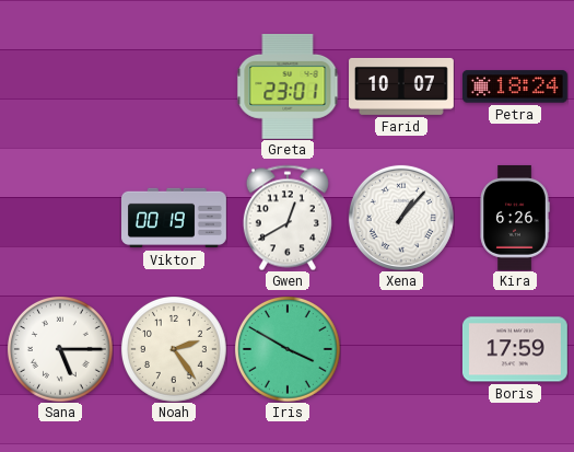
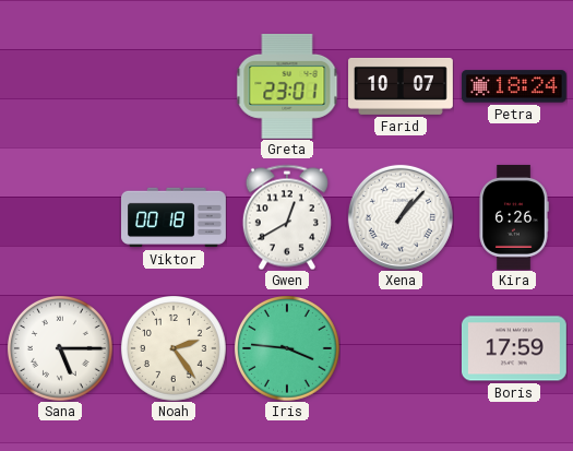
Viktor: 00:19 -> 00:18 (175, 217)
Iris: 3:50 -> 3:46 (287, 348)
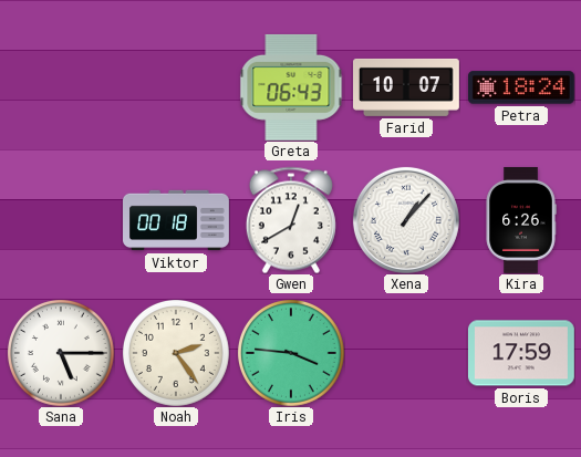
Greta: 23:01 -> 06:43 (291, 87)
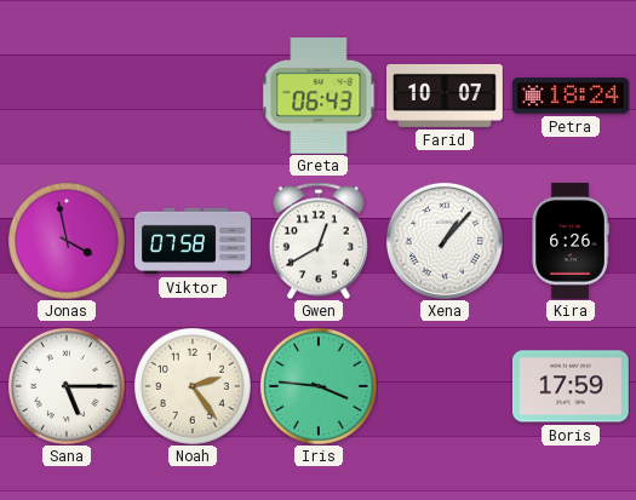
Jonas: none -> 3:58 (67, 241)
Viktor: 00:18 -> 07:58 (194, 241)
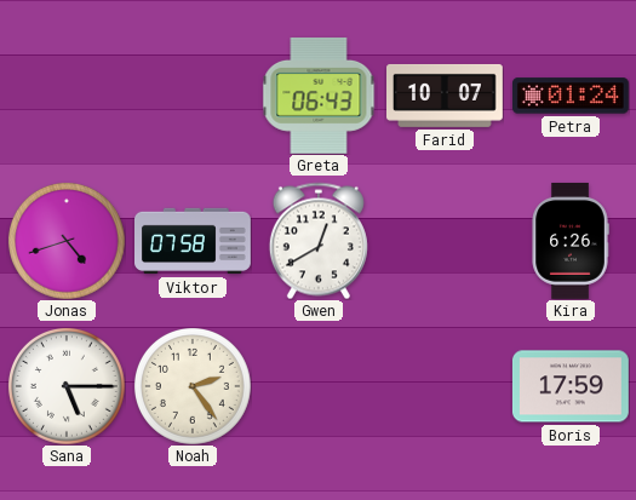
Petra: 18:24 -> 01:24 (571, 96)
Jonas: 3:58 -> 4:42 (67, 241)
Xena: 1:07 -> none (445, 241)
Iris: 3:46 -> none (319, 386)
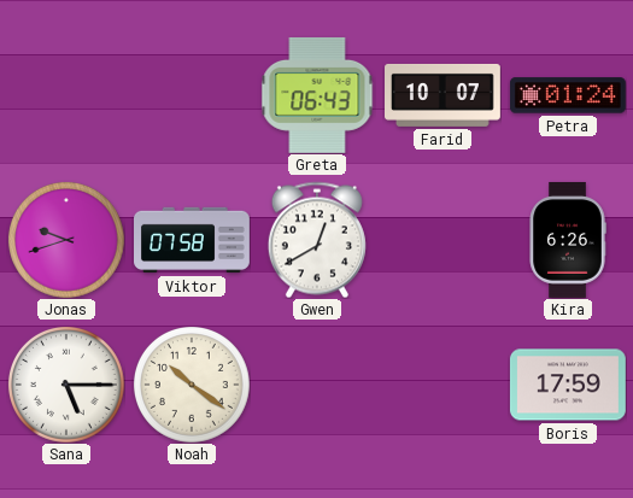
Jonas: 4:42 -> 9:42 (66, 240)
Noah: 2:24 -> 10:21 (192, 385)
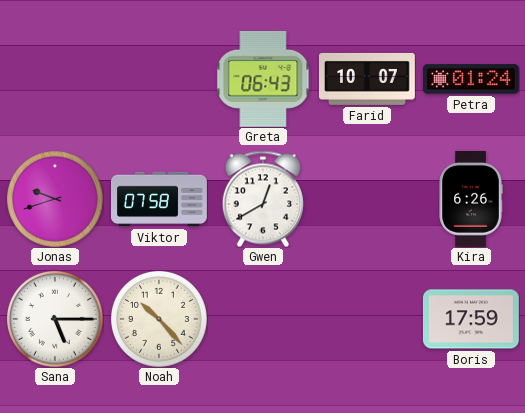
Noah: 10:21 -> 10:23 (159, 319)
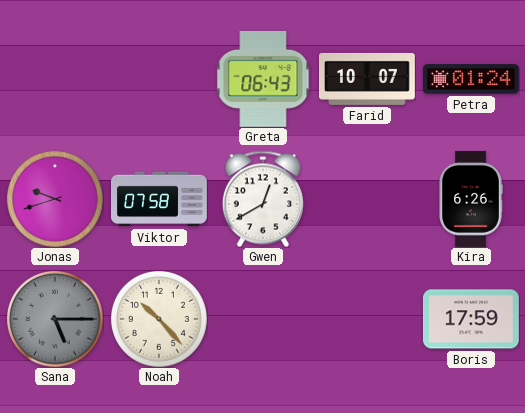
Sana dial: white -> grey (55, 319)
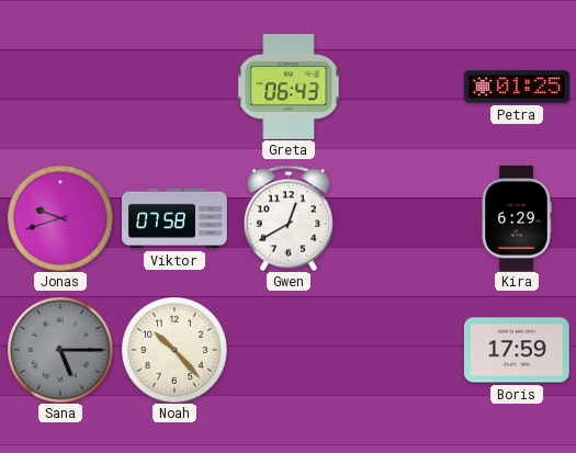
Farid: 10:07 -> none (368, 79)
Petra: 01:24 -> 01:25 (517, 87)
Kira: 6:26 -> 6:29 (517, 218)
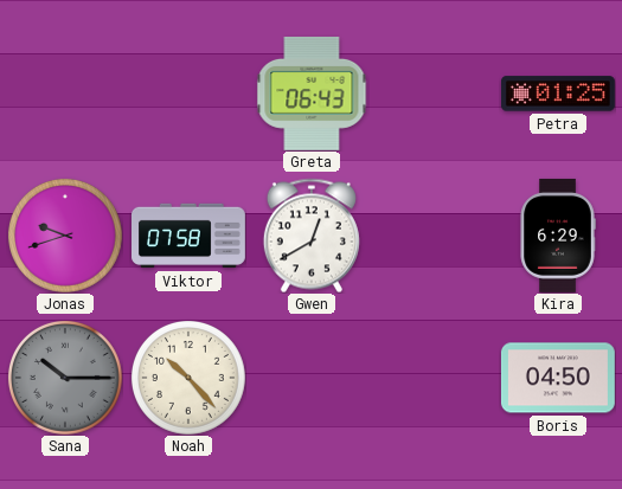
Sana: 5:15 -> 10:15 (65, 378)
Boris: 17:59 -> 04:50 (558, 378)
